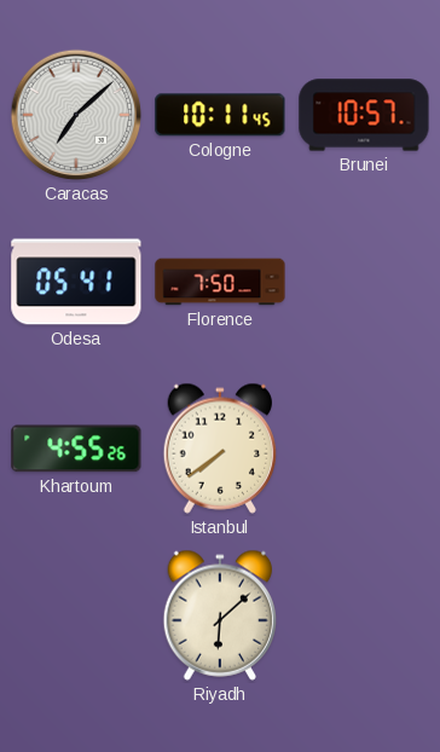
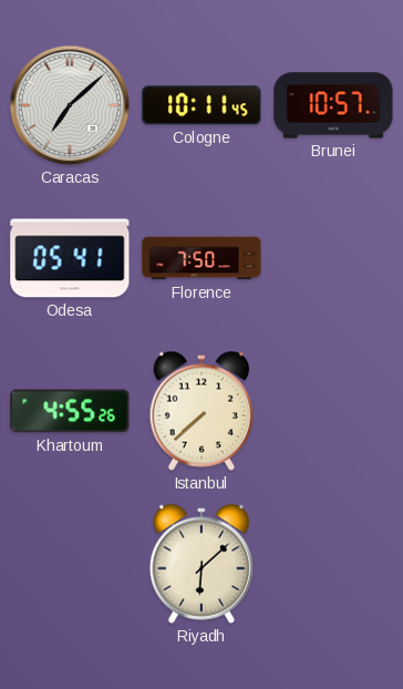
Istanbul: 7:39 -> 7:38 (201, 411)
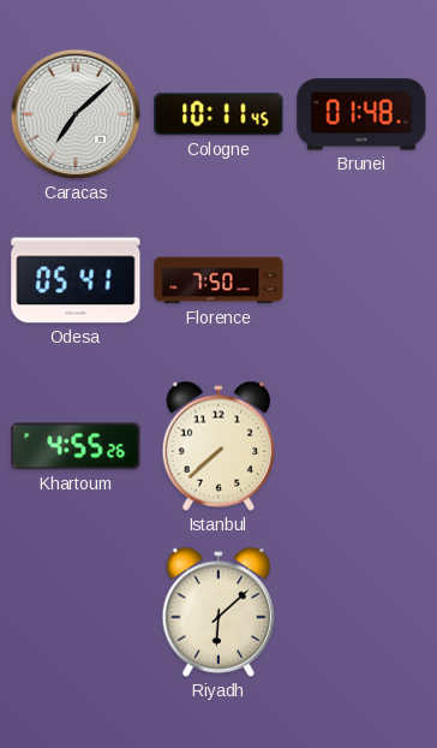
Brunei: 10:57 -> 01:48 (361, 114)
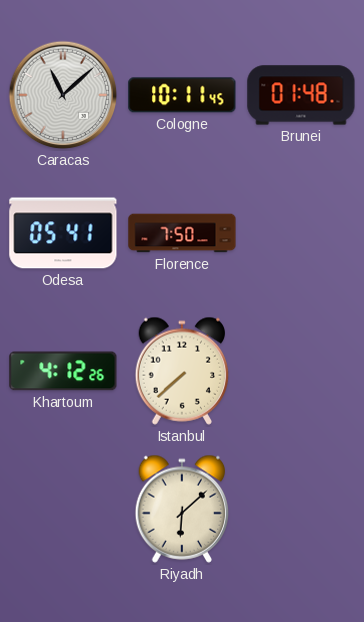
Caracas: 7:08 -> 11:08 (63, 95)
Khartoum: 4:55 -> 4:12 (63, 371)
